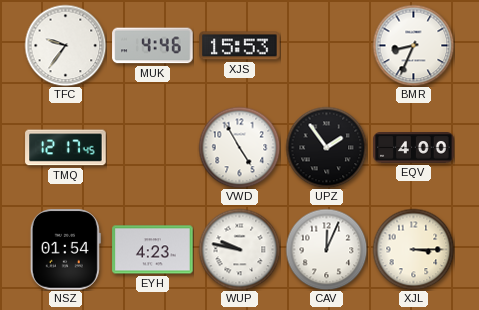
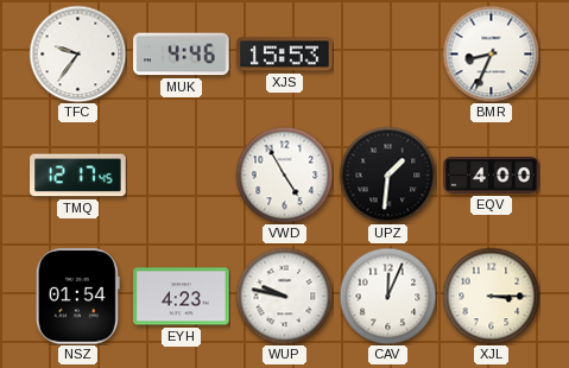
UPZ: 1:54 -> 1:31 (387, 175)
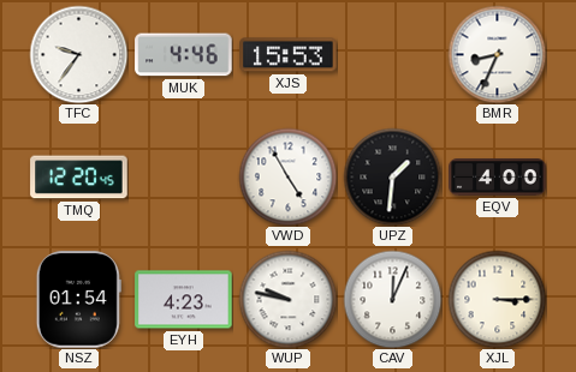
TMQ: 12:17 -> 12:20 (79, 178)
